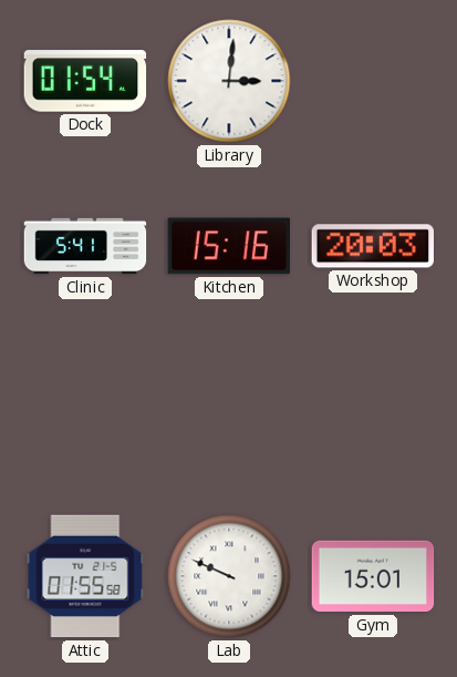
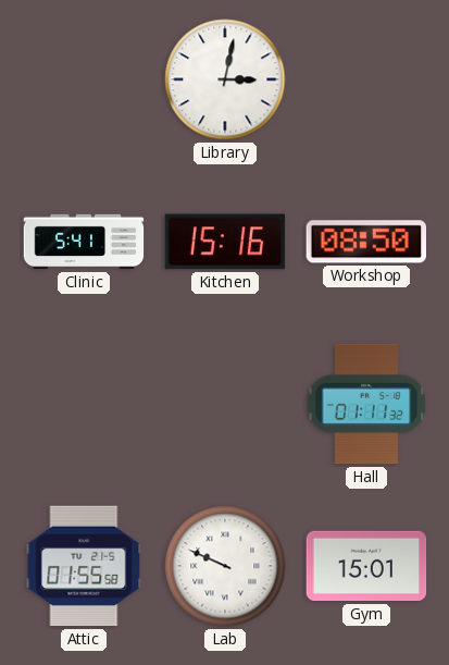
Dock: 01:54 -> none (85, 81)
Library: 3:01 -> 3:02 (225, 79)
Workshop: 20:03 -> 08:50 (365, 242)
Hall: none -> 01:11 (366, 404)
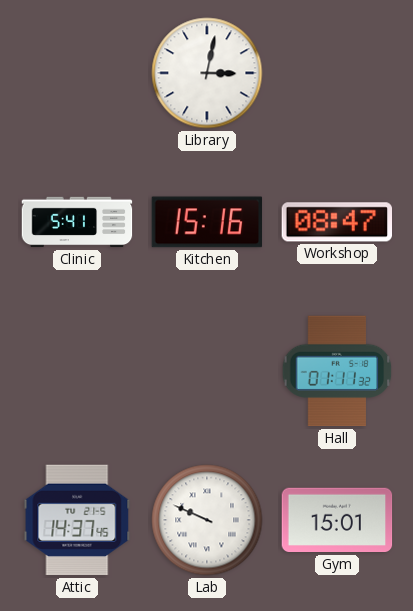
Workshop: 08:50 -> 08:47 (336, 222)
Attic: 01:55 -> 14:37 (77, 520)
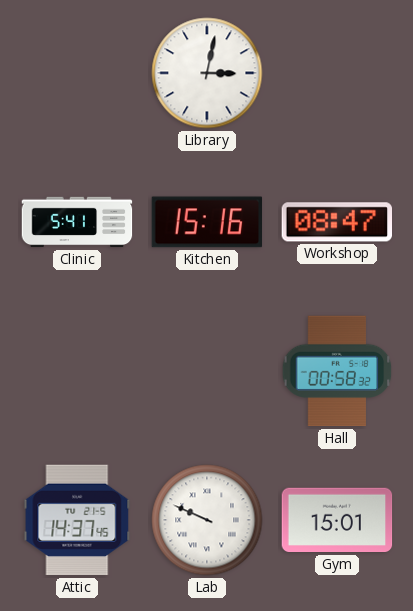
Hall: 01:11 -> 00:58 (337, 371)
